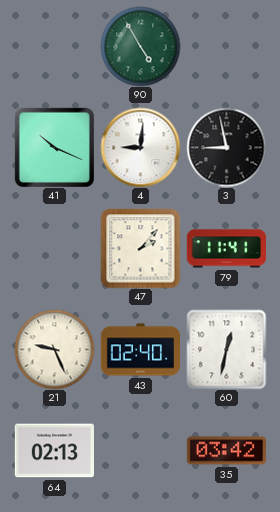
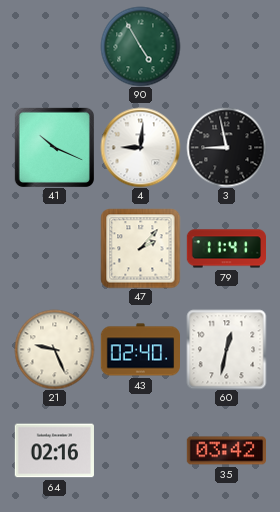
64: 02:13 -> 02:16 (54, 451)
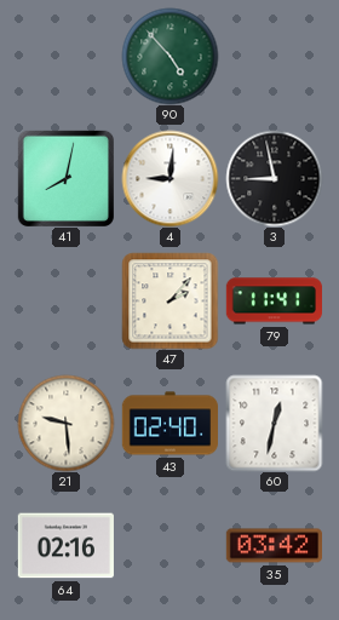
90: 4:55 -> 4:53 (169, 56)
41: 10:19 -> 8:02 (65, 178)
21: 9:26 -> 9:29 (65, 423)
